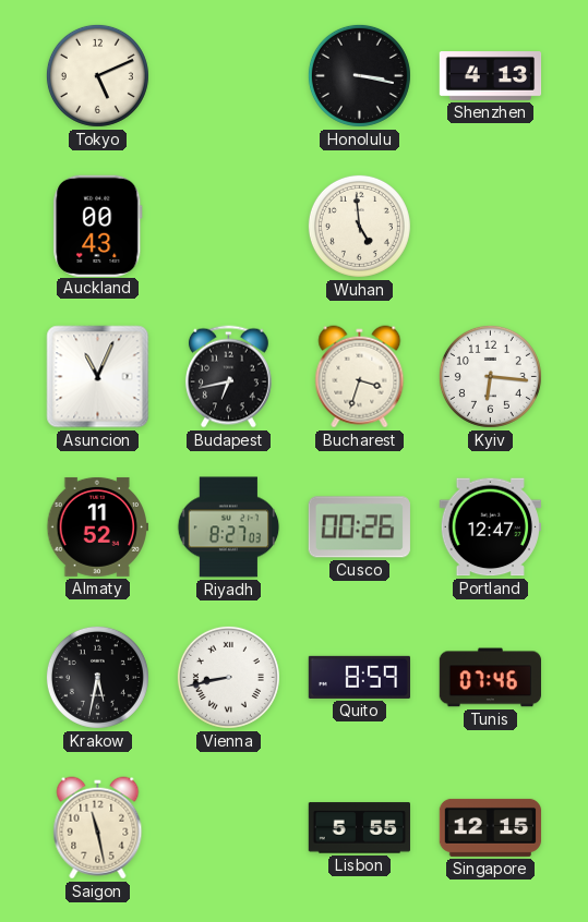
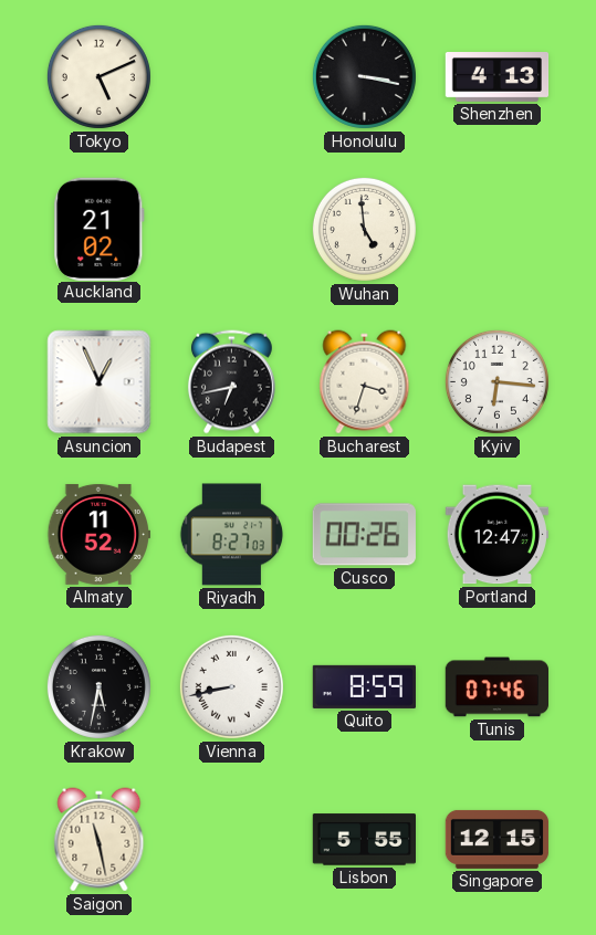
Auckland: 00:43 -> 21:02 (100, 229)
Asuncion: 11:04 -> 12:56 (100, 382)
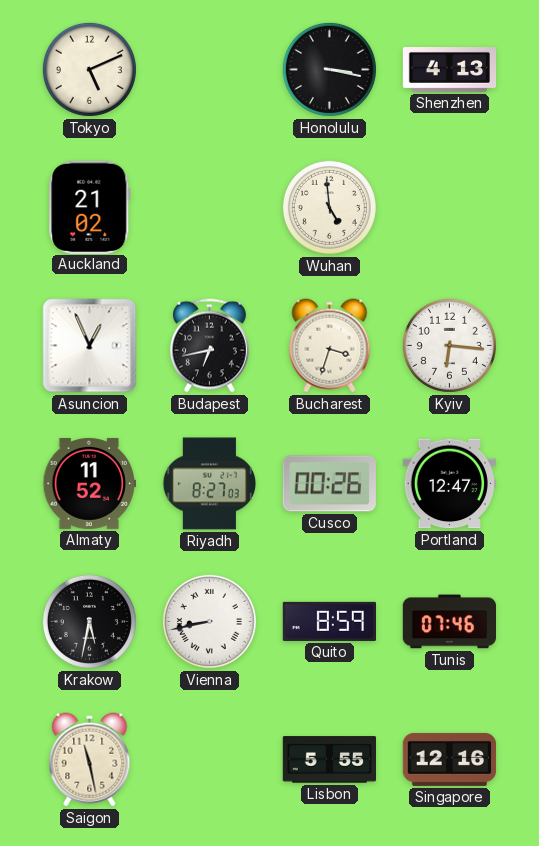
Singapore: 12:15 -> 12:16 (450, 759)
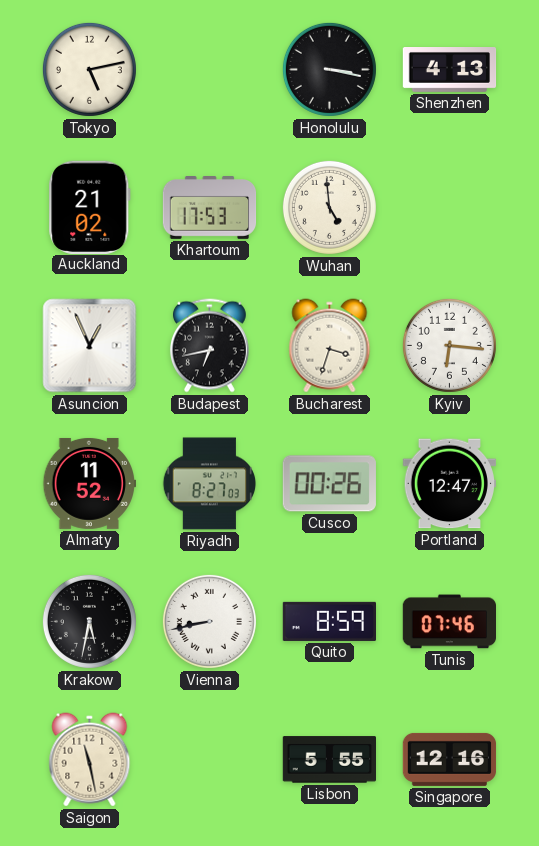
Tokyo: 5:11 -> 5:13 (89, 69)
Khartoum: none -> 17:53 (210, 208)
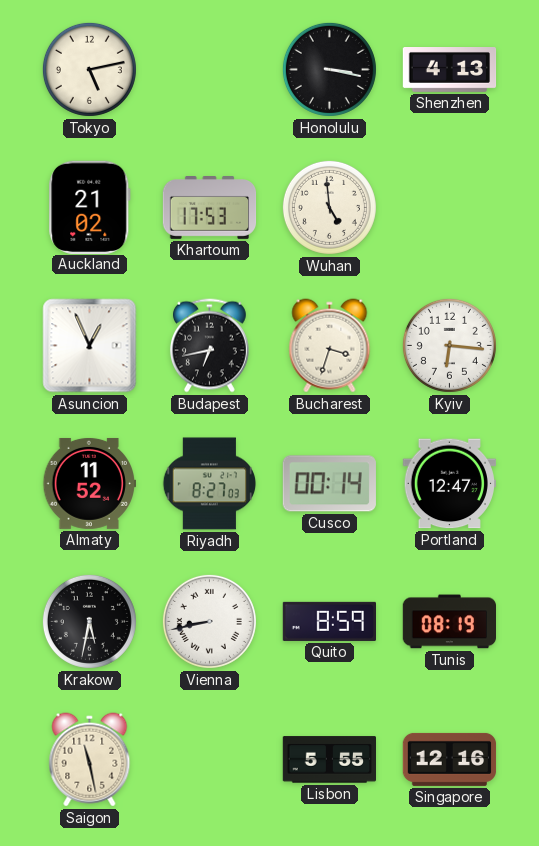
Cusco: 00:26 -> 00:14 (329, 484)
Tunis: 07:46 -> 08:19 (449, 622)
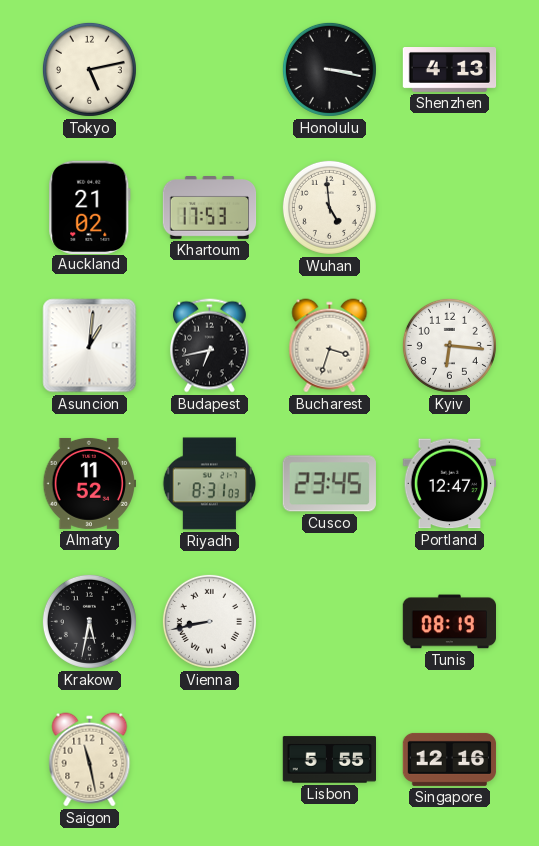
Asuncion: 12:56 -> 1:01 (90, 346)
Riyadh: 8:27 -> 8:31 (210, 484)
Cusco: 00:14 -> 23:45 (329, 484)
Quito: 8:59 -> none (329, 621)
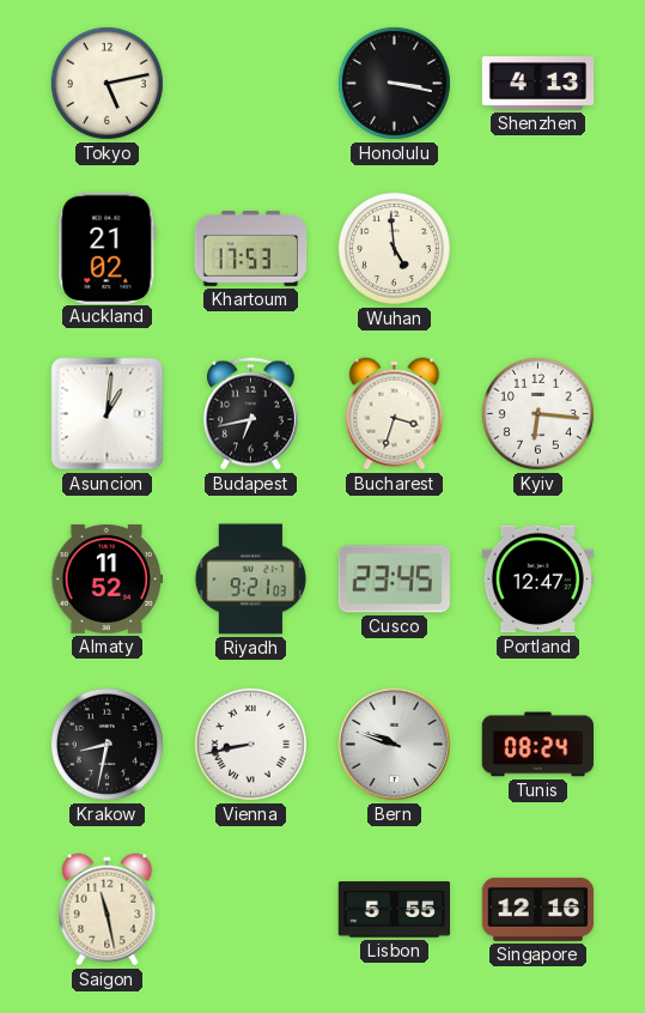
Riyadh: 8:31 -> 9:21 (251, 580)
Krakow: 5:32 -> 8:32 (107, 744)
Bern: none -> 9:48 (394, 744)
Tunis: 08:19 -> 08:24 (537, 745)
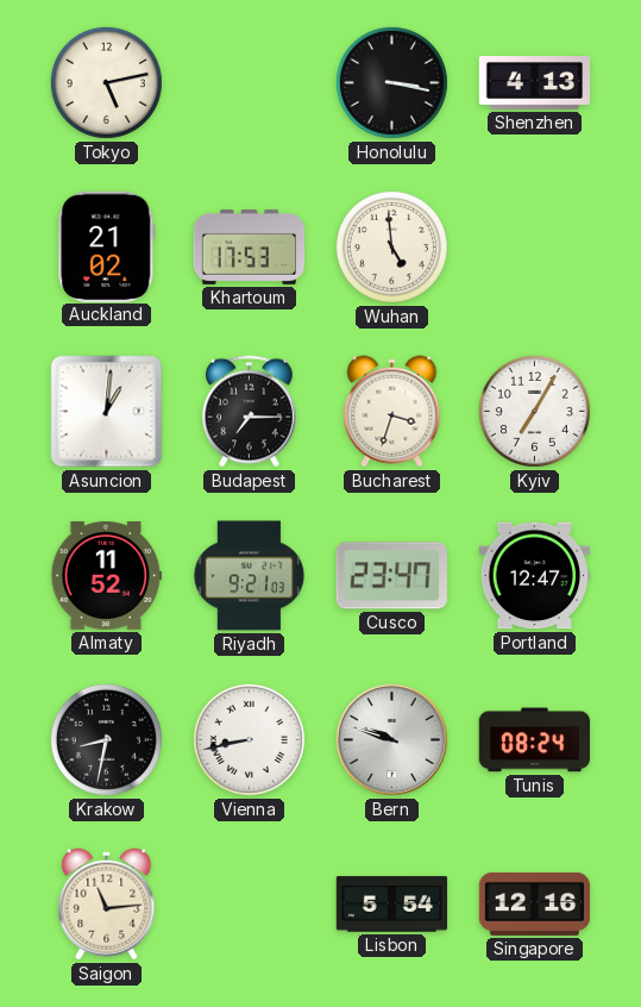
Budapest: 6:43 -> 7:15 (249, 412)
Kyiv: 6:16 -> 7:05 (534, 411)
Cusco: 23:45 -> 23:47 (391, 576)
Saigon: 11:28 -> 11:14 (107, 905)
Lisbon: 5:55 -> 5:54 (391, 905)
